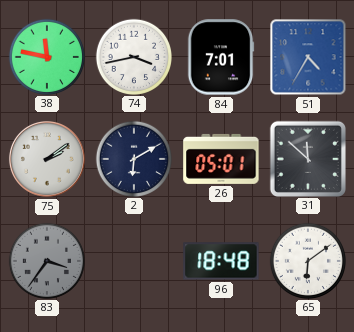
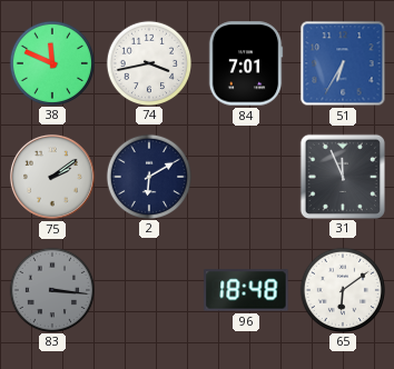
38: 11:47 -> 11:49 (51, 62)
51: 4:35 -> 6:35 (343, 63)
26: 05:01 -> none (221, 159)
31: 11:52 -> 11:56 (342, 176)
83: 3:36 -> 3:16 (51, 289)
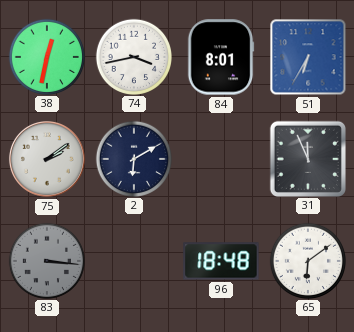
38: 11:49 -> 12:32 (46, 56)
84: 7:01 -> 8:01 (221, 57)
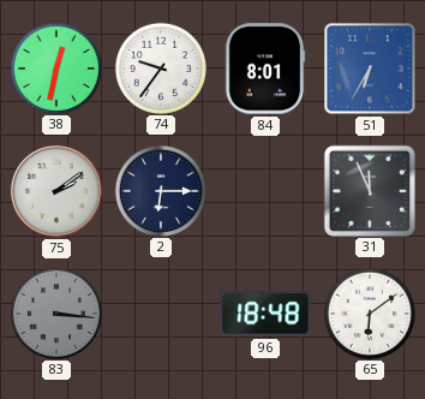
74: 3:43 -> 9:36 (160, 67)
2: 6:10 -> 6:15 (160, 190)
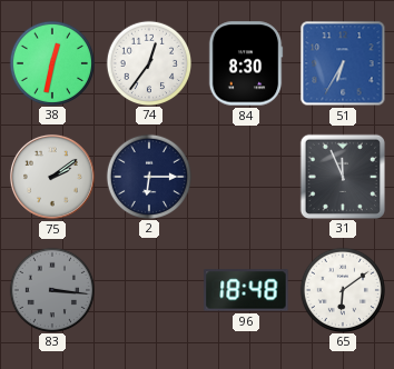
74: 9:36 -> 12:36 (148, 62)
84: 8:01 -> 8:30 (246, 63)
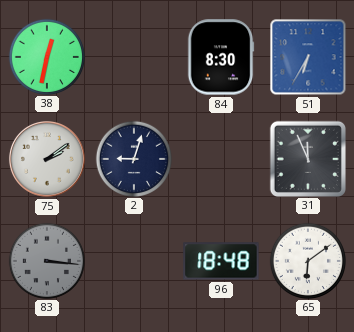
74: 12:36 -> none (148, 62)
2: 6:15 -> 9:03 (133, 158)
